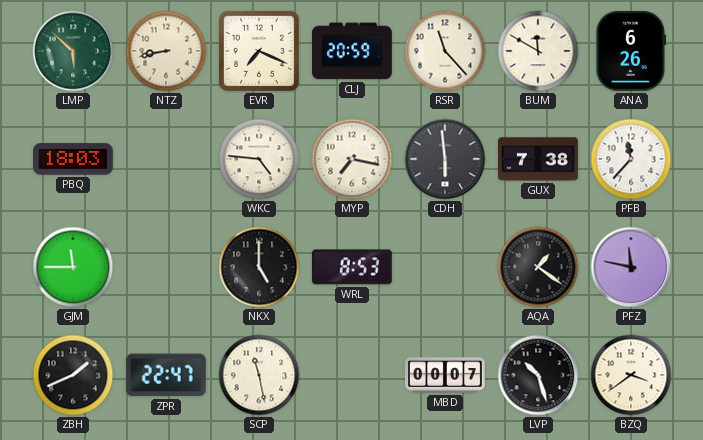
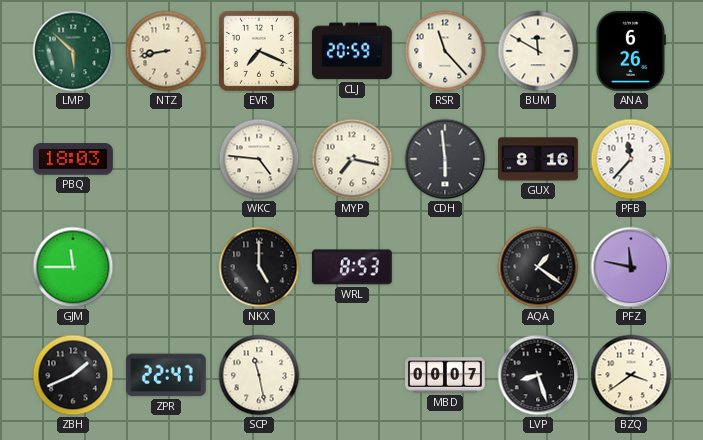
GUX: 7:38 -> 8:16 (539, 159)
LVP: 10:27 -> 8:27 (538, 375)
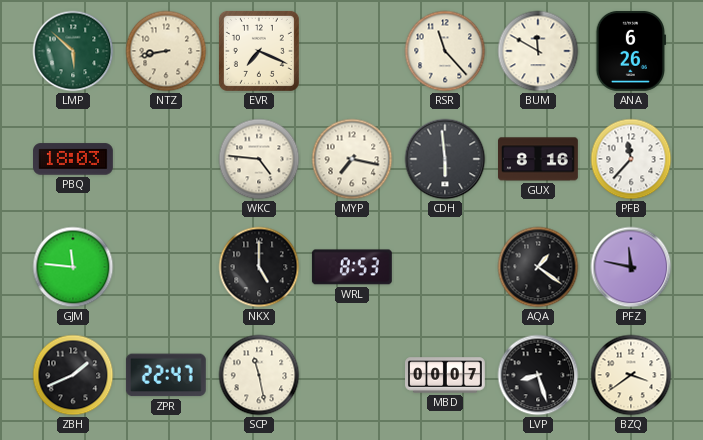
CLJ: 20:59 -> none (352, 51)
GJM: 11:45 -> 11:46 (73, 267)
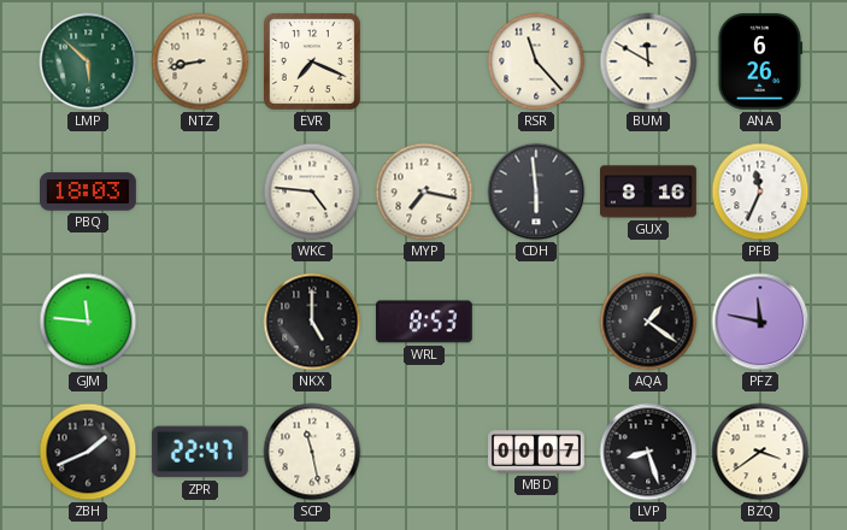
PFB: 11:37 -> 11:34 (760, 192)
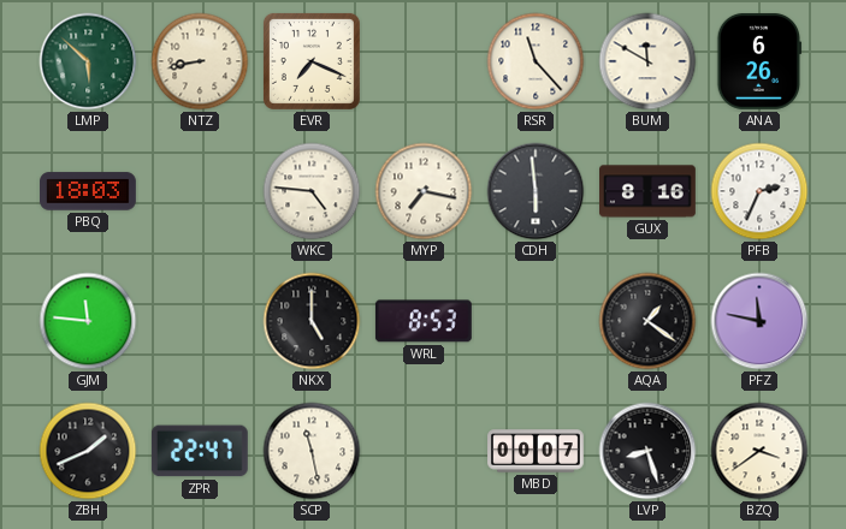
PFB: 11:34 -> 2:34 (759, 191)
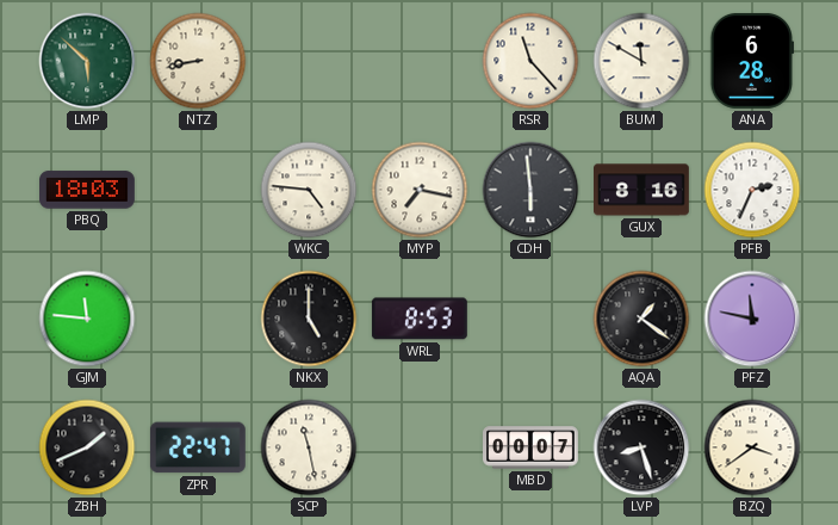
EVR: 7:19 -> none (312, 61)
ANA: 6:26 -> 6:28 (752, 61)
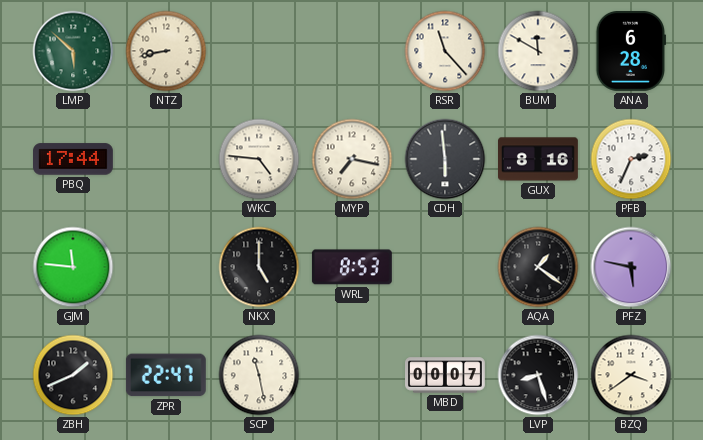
PBQ: 18:03 -> 17:44 (74, 159)
PFZ: 11:47 -> 5:47 (631, 267)
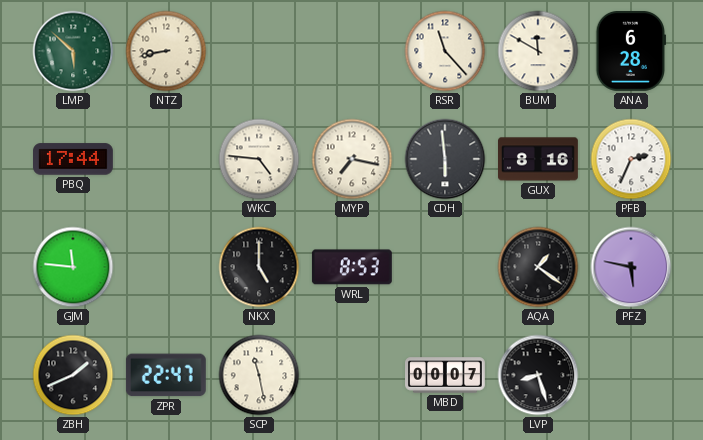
BZQ: 3:39 -> none (631, 375)
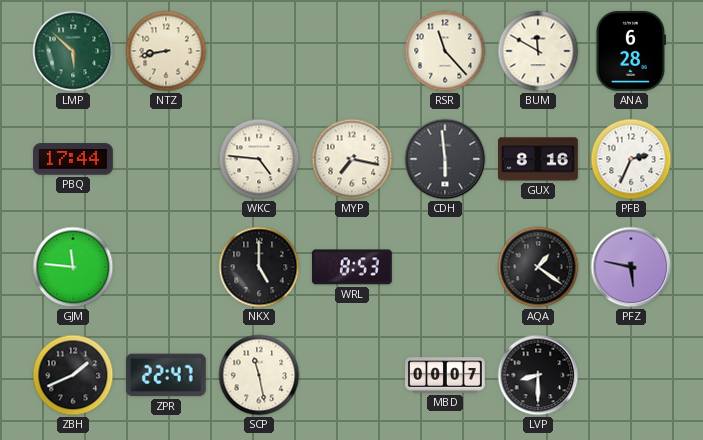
LVP: 8:27 -> 8:30 (538, 375)
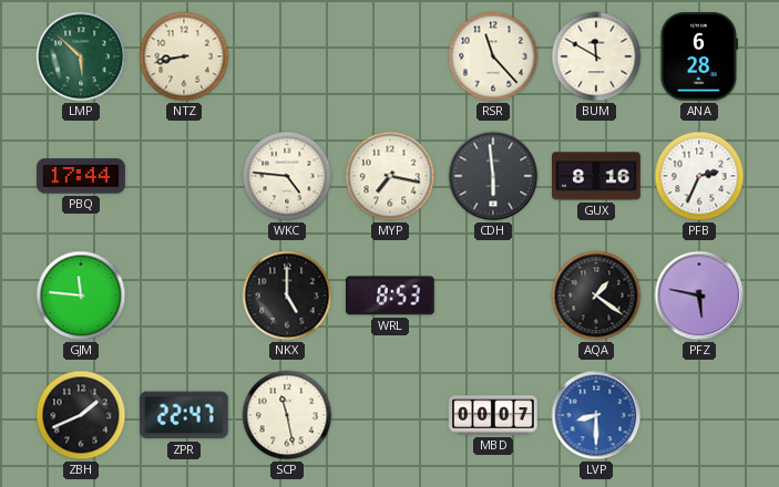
LVP dial: black -> blue (596, 415)
